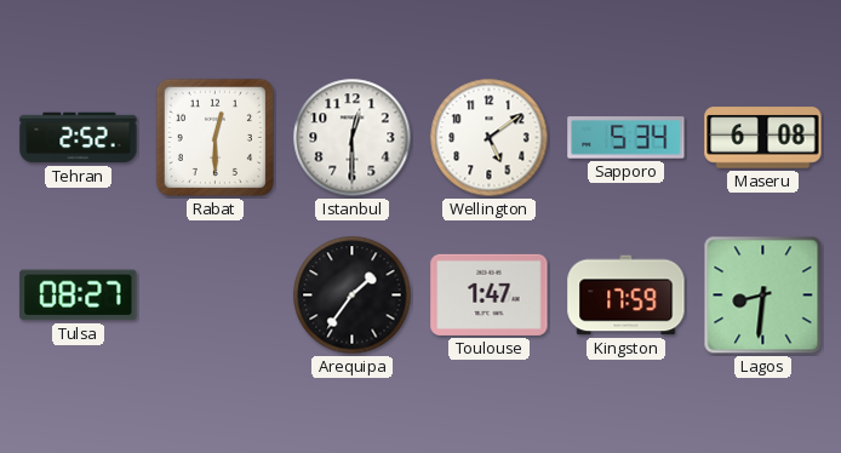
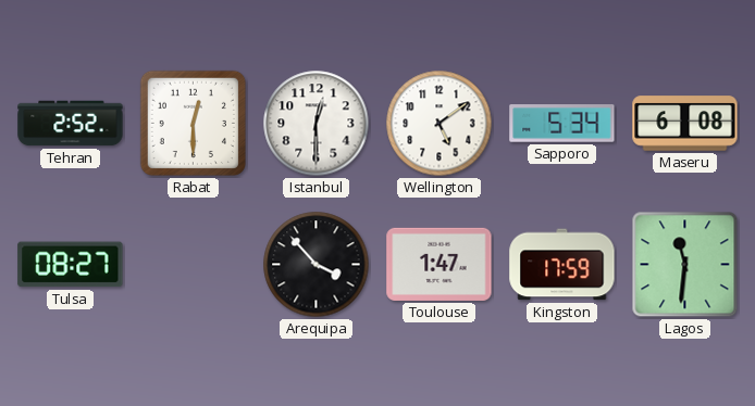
Arequipa: 1:36 -> 3:53 (317, 265)
Lagos: 8:31 -> 11:31 (685, 265)
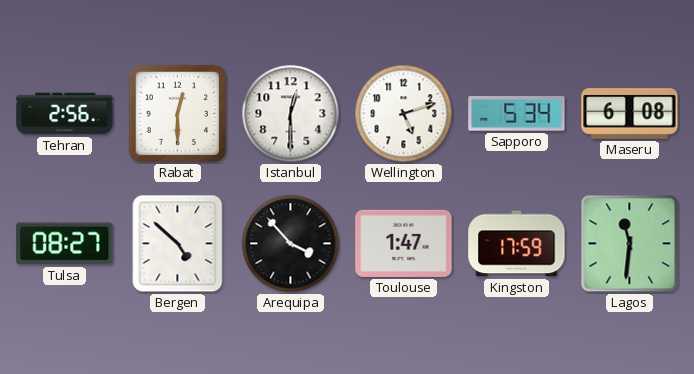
Tehran: 2:52 -> 2:56 (65, 114)
Wellington: 5:09 -> 5:12 (404, 114)
Bergen: none -> 4:52 (178, 244)
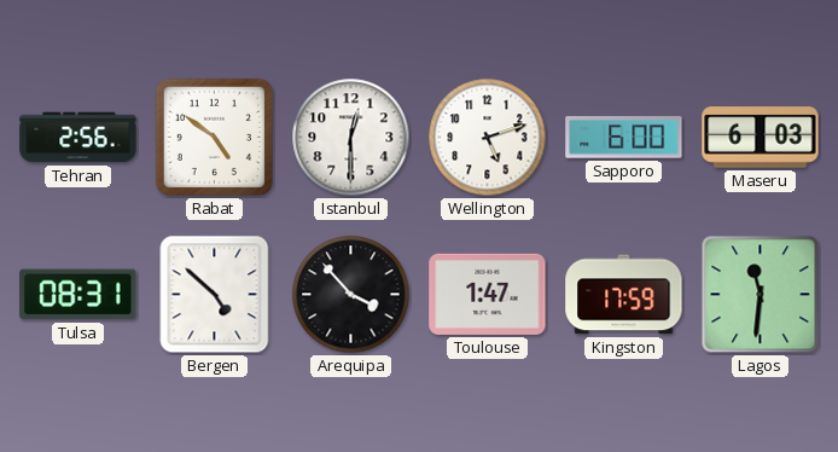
Rabat: 12:30 -> 4:51 (214, 137)
Sapporo: 5:34 -> 6:00 (624, 138)
Maseru: 6:08 -> 6:03 (761, 138)
Tulsa: 08:27 -> 08:31 (78, 295)
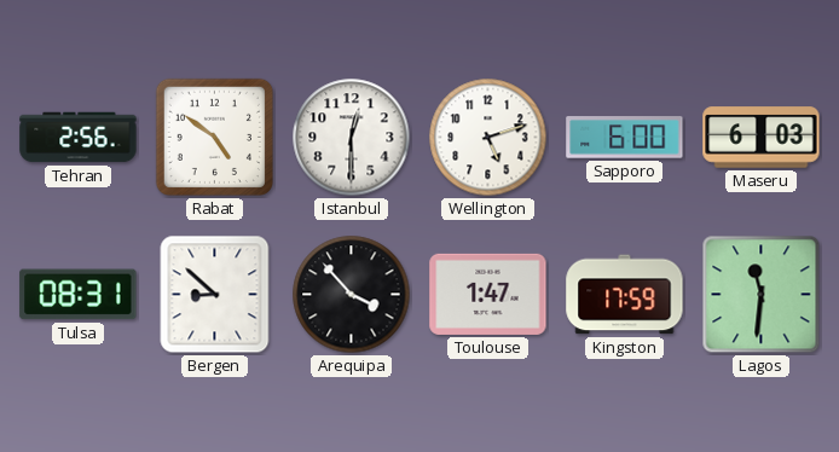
Bergen: 4:52 -> 8:52 (215, 295)
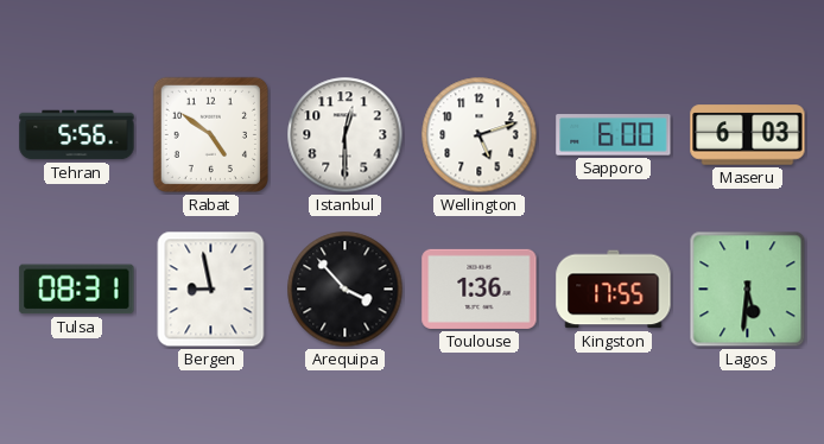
Tehran: 2:56 -> 5:56 (77, 135)
Bergen: 8:52 -> 8:58 (211, 290)
Toulouse: 1:47 -> 1:36 (480, 288)
Kingston: 17:59 -> 17:55 (614, 290)
Lagos: 11:31 -> 5:31 (748, 290)
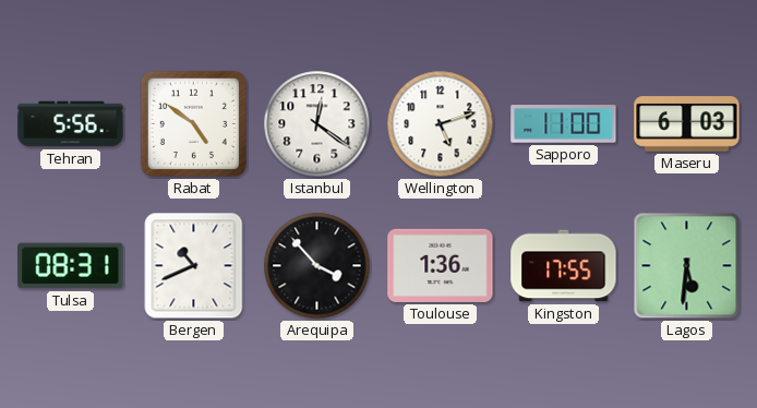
Istanbul: 12:30 -> 12:21 (317, 124)
Sapporo: 6:00 -> 11:00 (564, 124)
Bergen: 8:58 -> 10:41 (194, 266)
